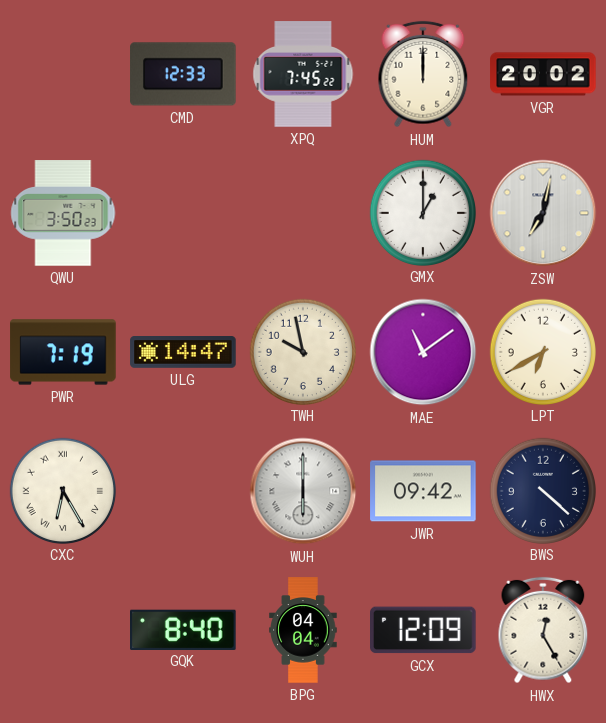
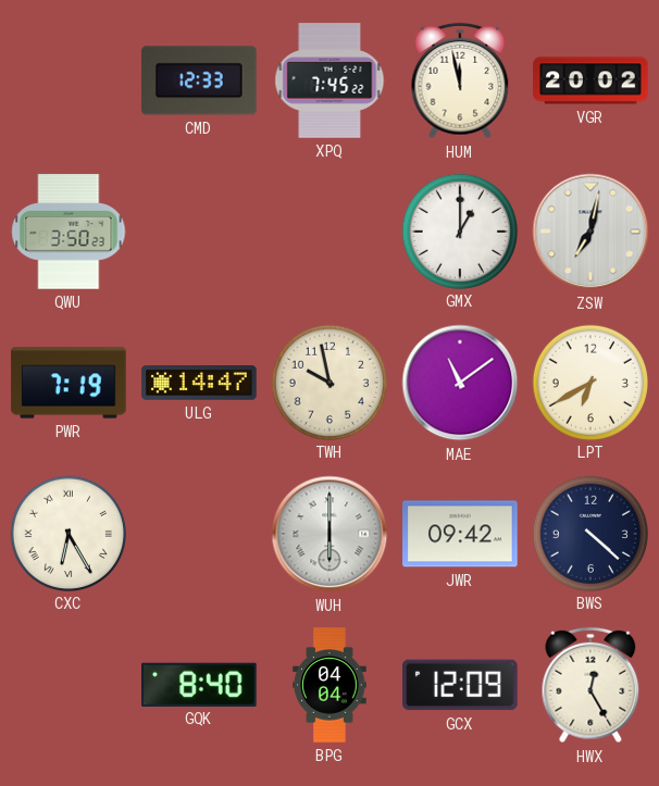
HUM: 12:00 -> 11:58 (460, 80)
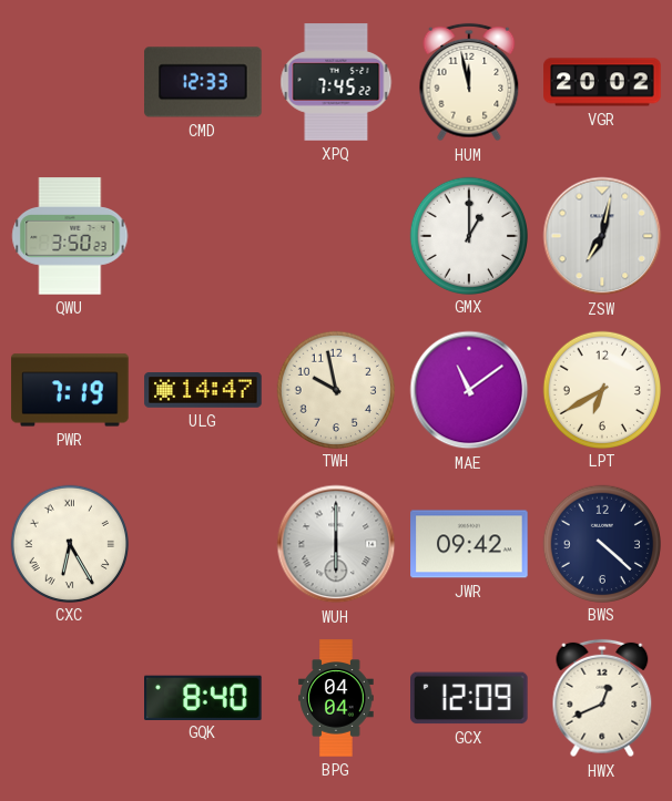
HWX: 12:25 -> 12:41 (602, 698)
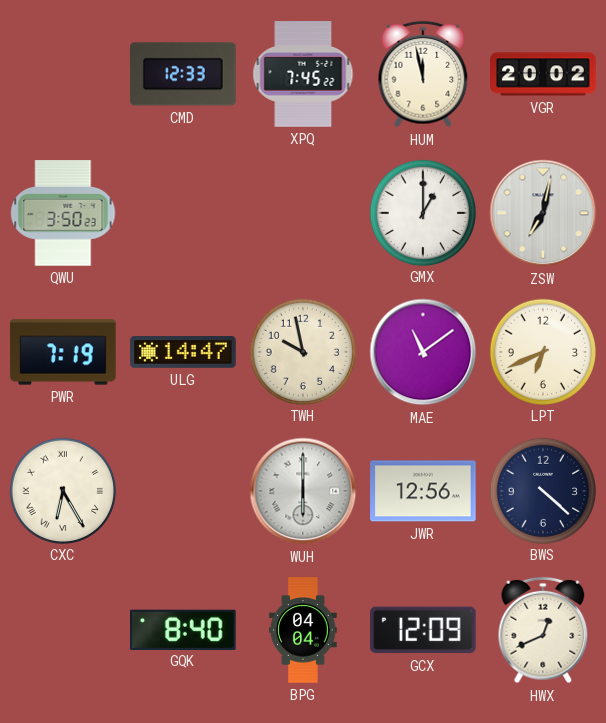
LPT: 6:40 -> 6:41 (542, 351)
JWR: 09:42 -> 12:56 (423, 491)
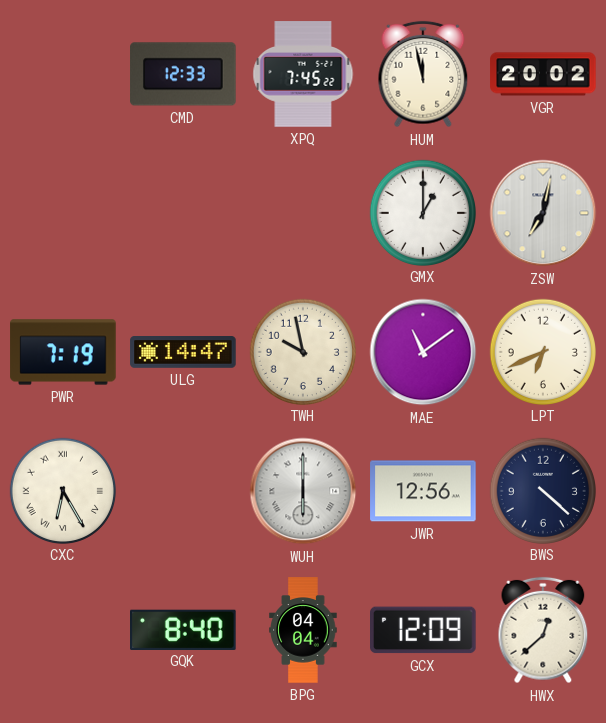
QWU: 3:50 -> none (63, 213)
HWX: 12:41 -> 12:38 (543, 630)
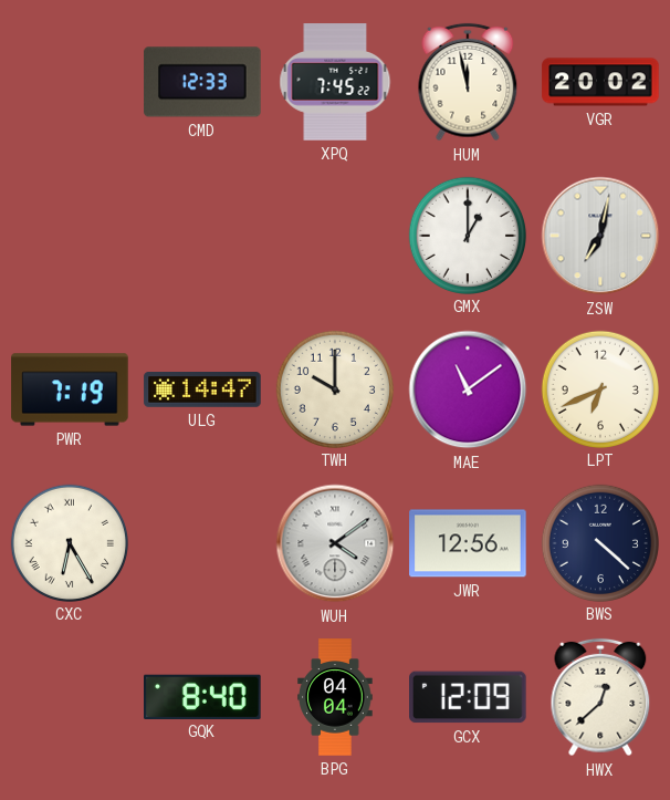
TWH: 9:58 -> 10:00 (334, 388)
WUH: 6:00 -> 4:09 (335, 543)
